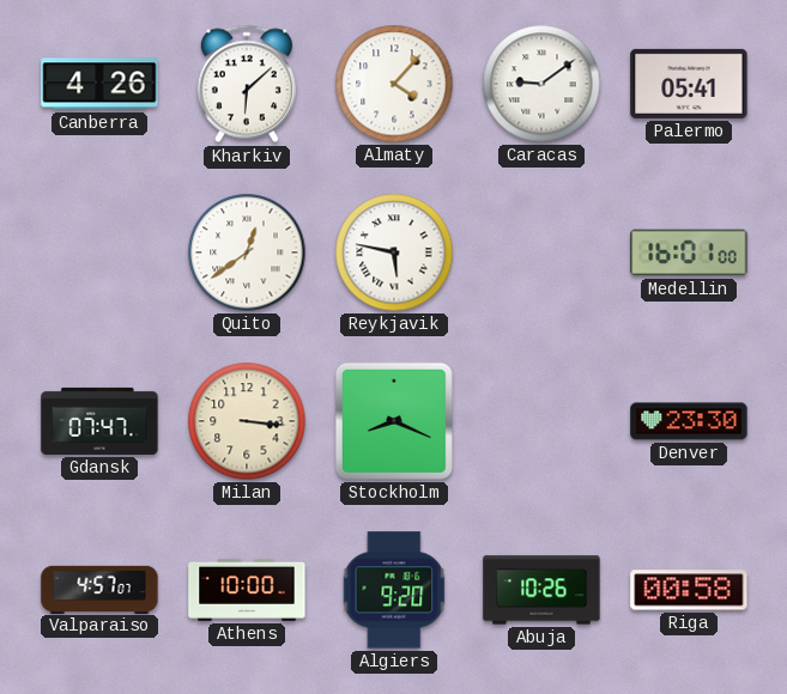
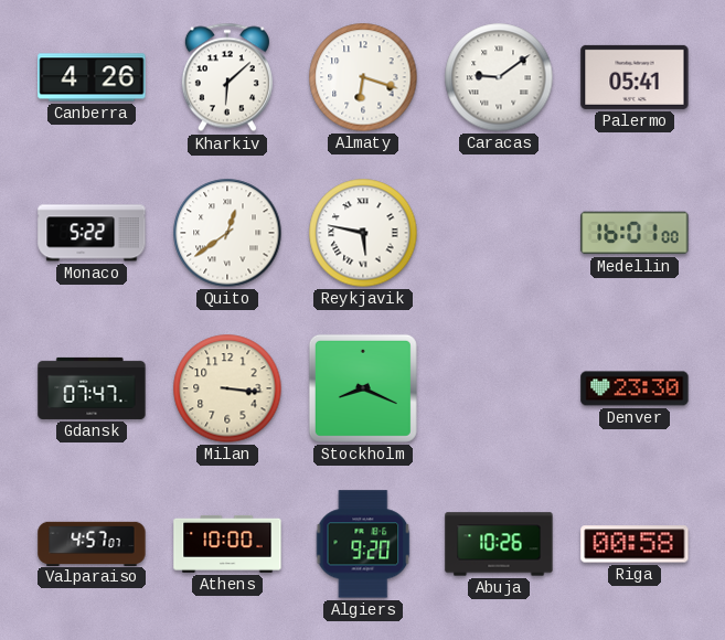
Almaty: 4:07 -> 6:18 (363, 77)
Monaco: none -> 5:22 (92, 233)
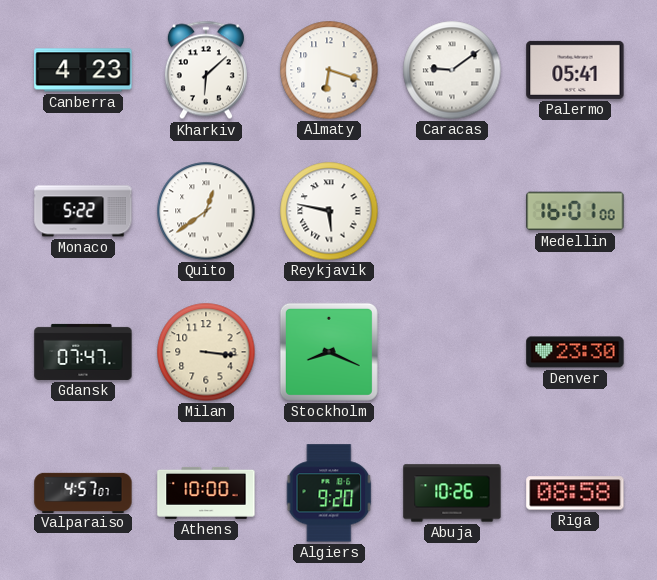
Canberra: 4:26 -> 4:23 (83, 70)
Riga: 00:58 -> 08:58 (575, 493)
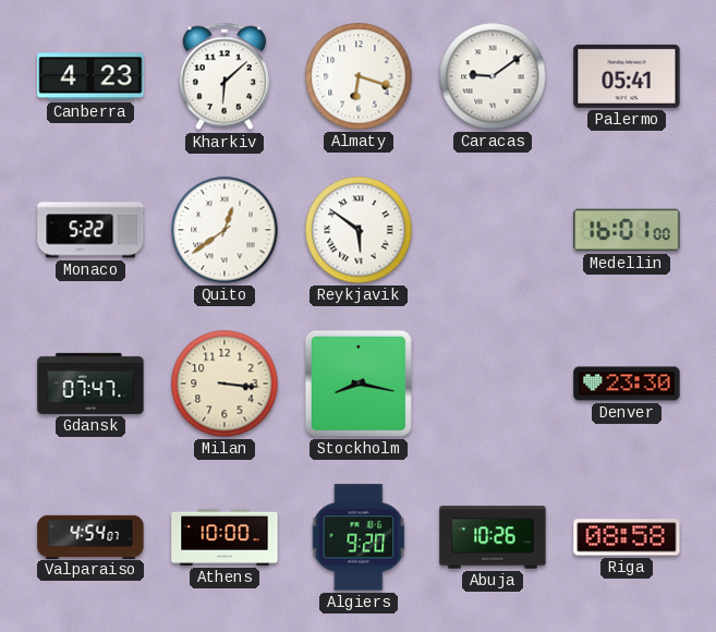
Reykjavik: 5:47 -> 5:51 (359, 230)
Stockholm: 8:19 -> 8:17 (359, 384)
Valparaiso: 4:57 -> 4:54 (90, 536)
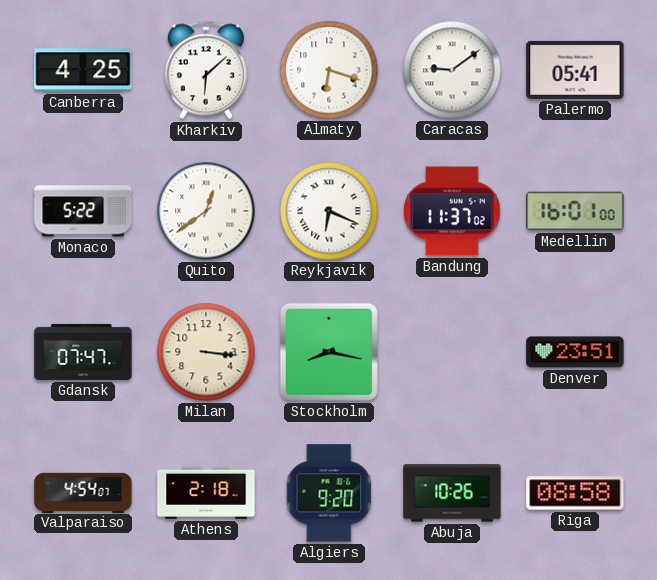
Canberra: 4:23 -> 4:25 (83, 70)
Reykjavik: 5:51 -> 6:19 (329, 211)
Bandung: none -> 11:37 (452, 211)
Denver: 23:30 -> 23:51 (575, 352)
Athens: 10:00 -> 2:18 (206, 493)
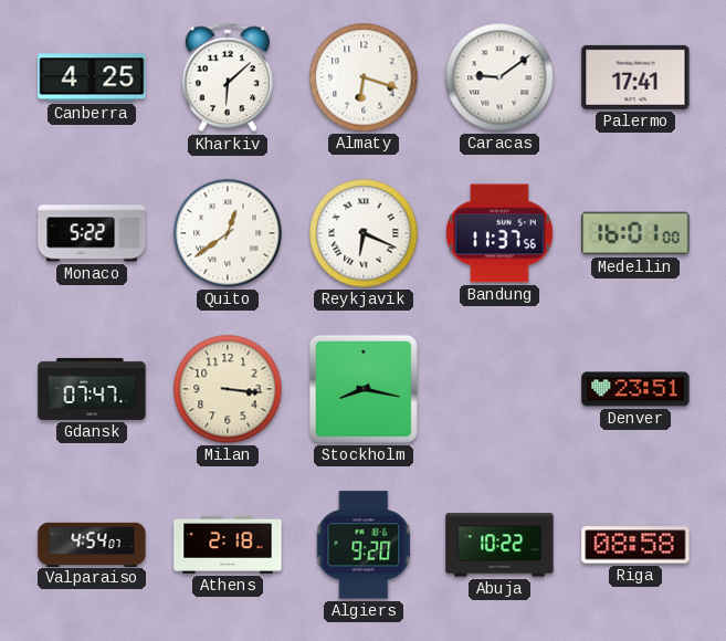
Palermo: 05:41 -> 17:41 (635, 77)
Bandung: 11:37:02 -> 11:37:56 (499, 233)
Abuja: 10:26 -> 10:22 (499, 545)
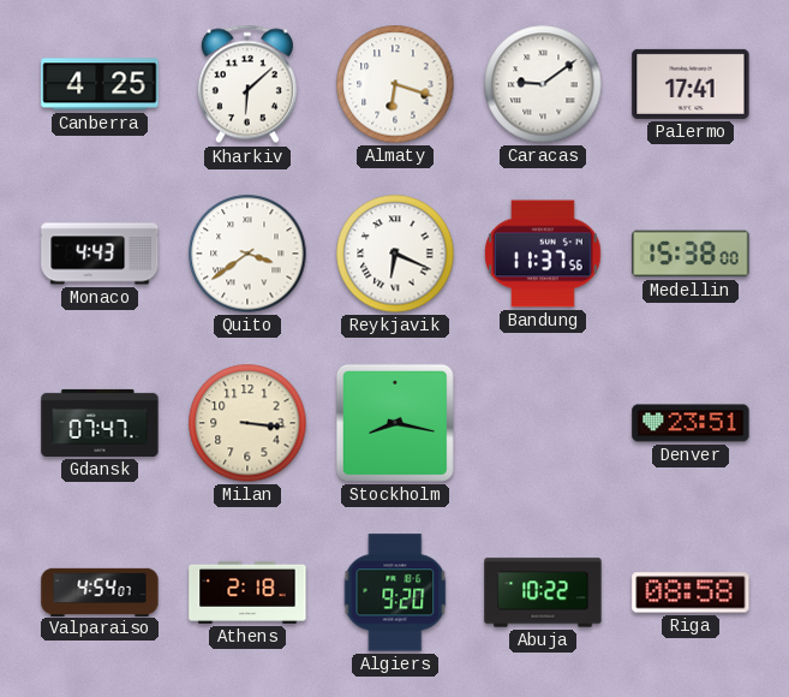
Monaco: 5:22 -> 4:43 (100, 254)
Quito: 12:39 -> 3:39 (247, 254)
Medellin: 16:01 -> 15:38 (691, 254)
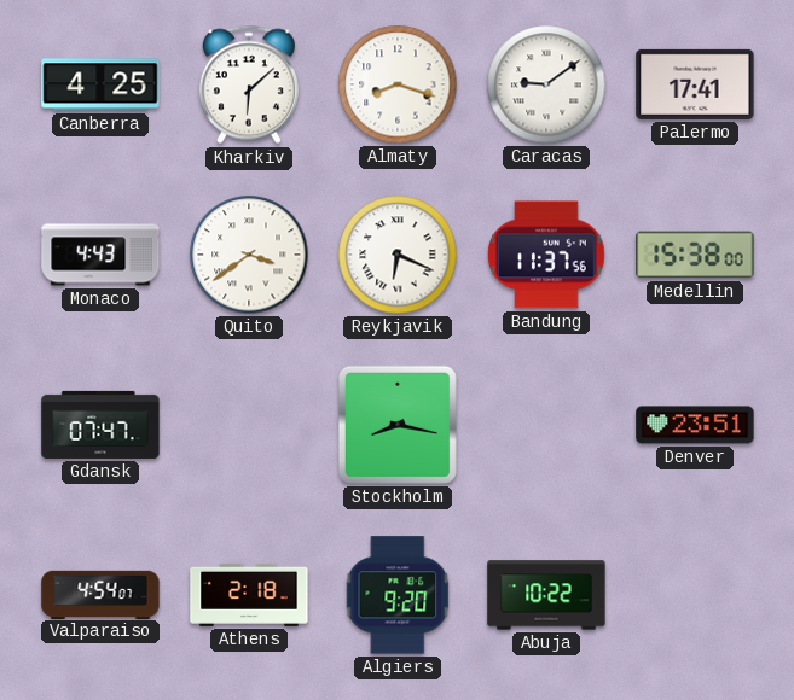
Almaty: 6:18 -> 8:18 (398, 84)
Milan: 3:16 -> none (247, 423)
Riga: 08:58 -> none (691, 592)
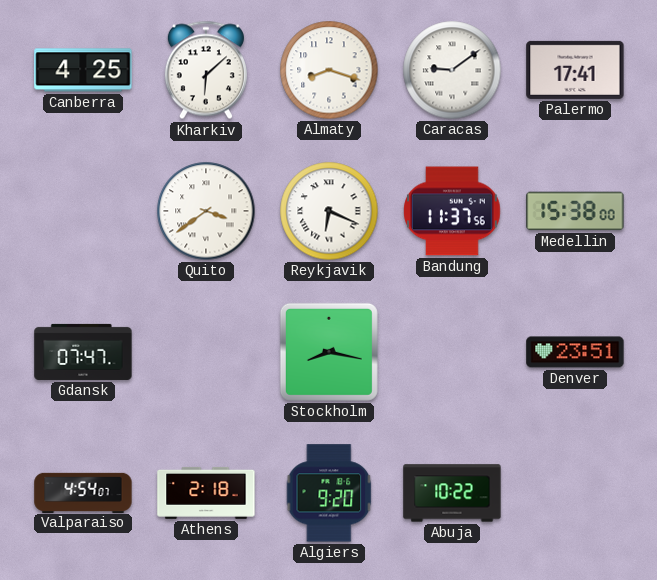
Monaco: 4:43 -> none (100, 255)
